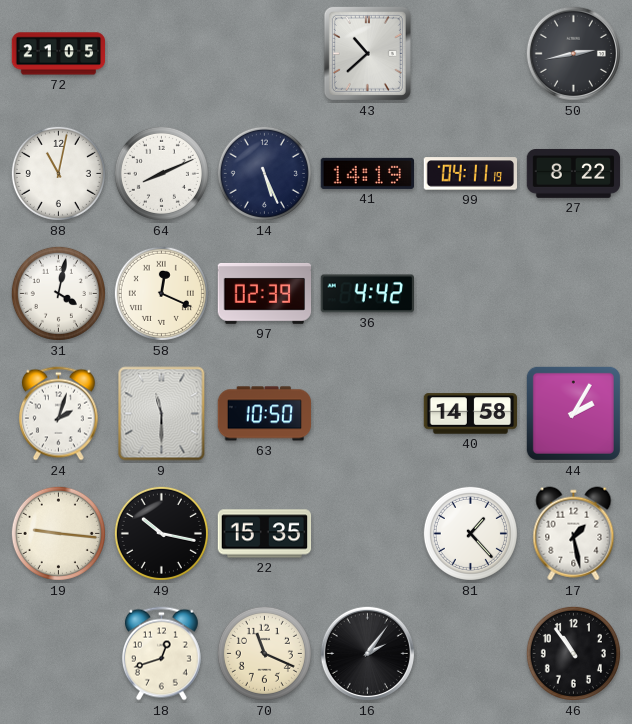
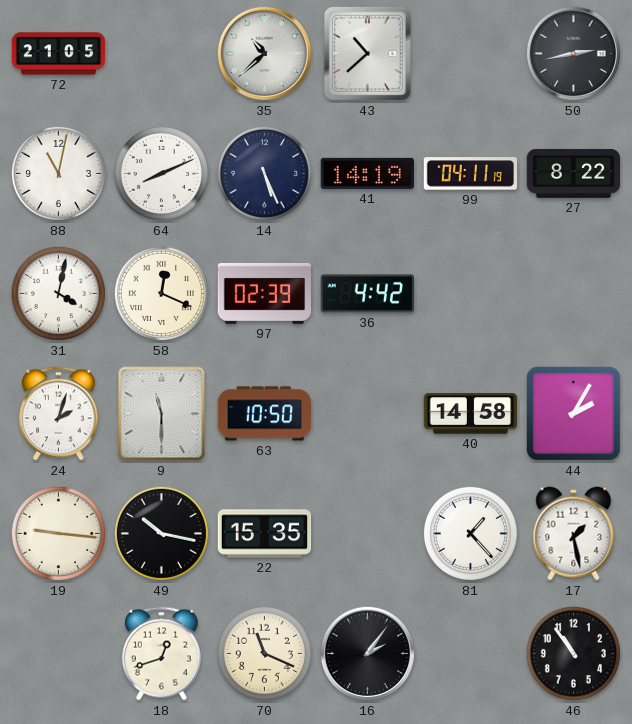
35: none -> 10:38 (264, 53)
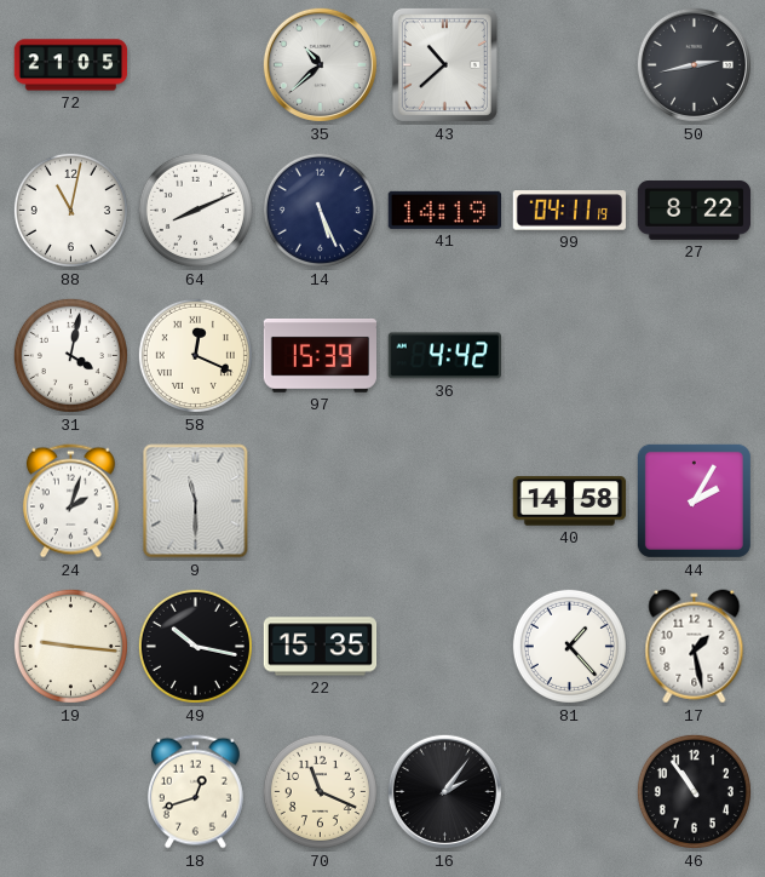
97: 02:39 -> 15:39 (321, 355)
63: 10:50 -> none (265, 414)
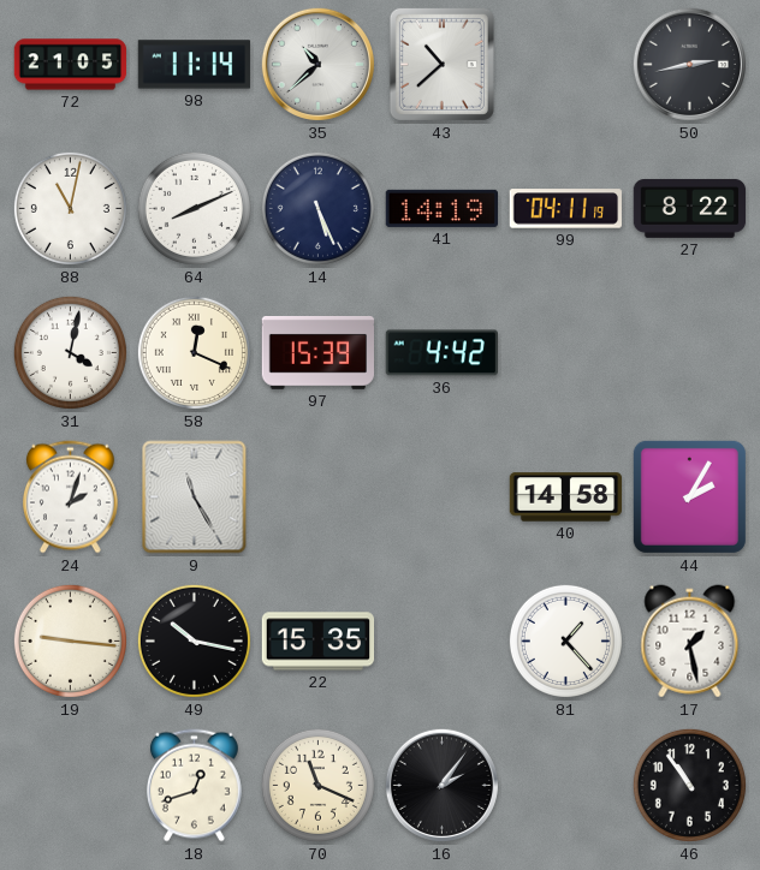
98: none -> 11:14 (195, 65)
9: 11:30 -> 11:25 (195, 497)
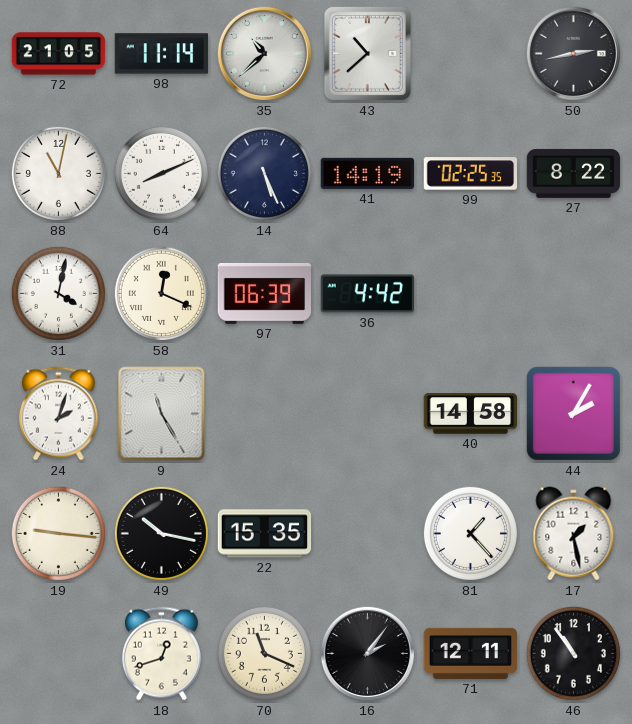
99: 04:11 -> 02:25 (471, 174)
97: 15:39 -> 06:39 (265, 293)
71: none -> 12:11 (471, 653)
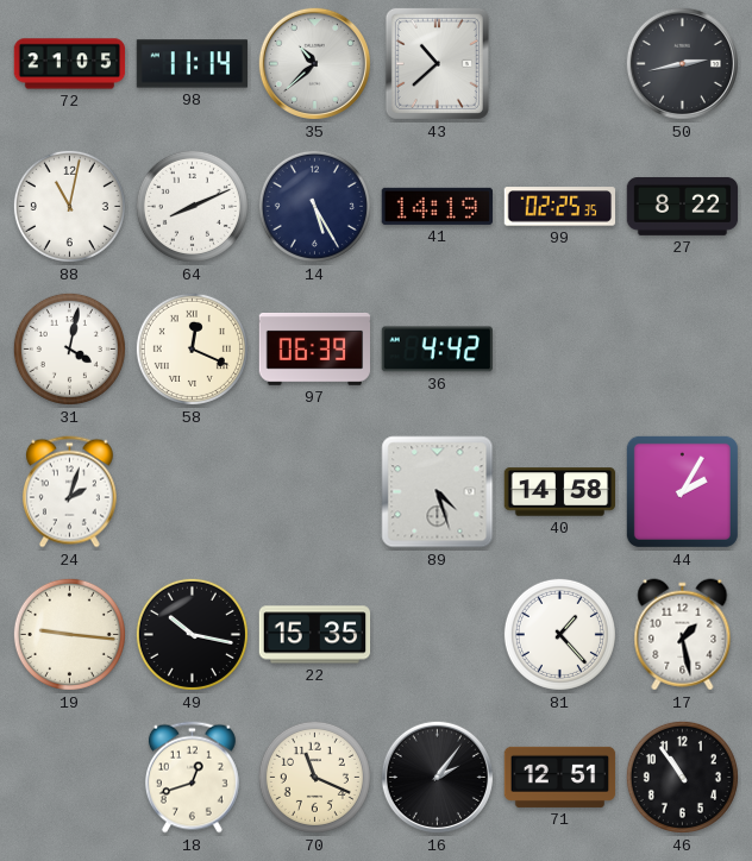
14: 5:26 -> 5:25 (314, 206)
9: 11:25 -> none (162, 414)
89: none -> 4:27 (438, 492)
71: 12:11 -> 12:51 (560, 777)
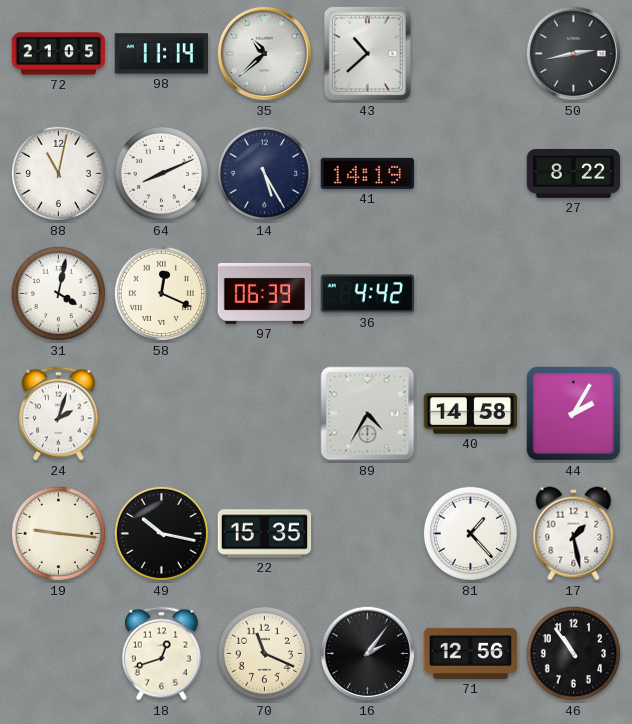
99: 02:25 -> none (560, 207)
89: 4:27 -> 4:35 (368, 414)
71: 12:51 -> 12:56 (471, 653)
